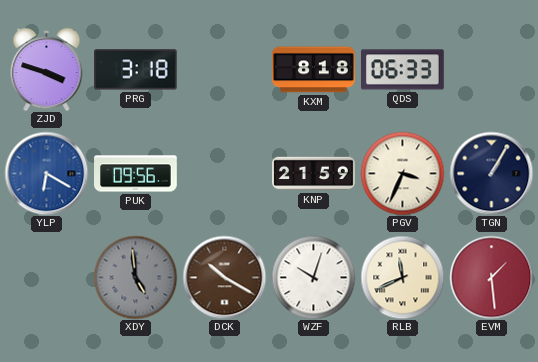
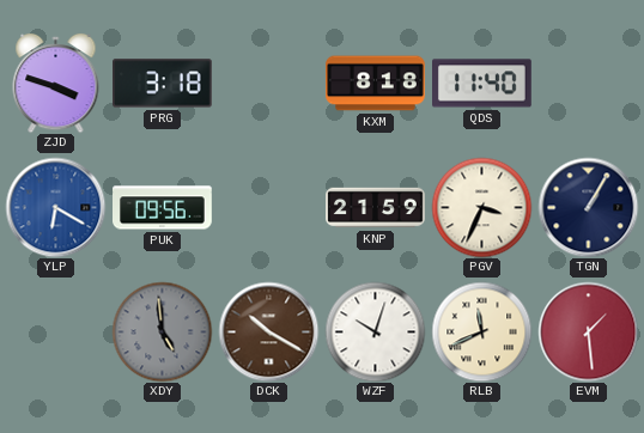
QDS: 06:33 -> 11:40 (482, 84)
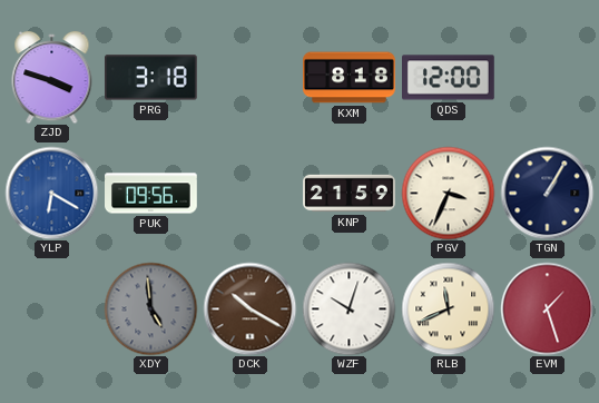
QDS: 11:40 -> 12:00 (449, 78)
EVM: 1:29 -> 1:27 (547, 308)
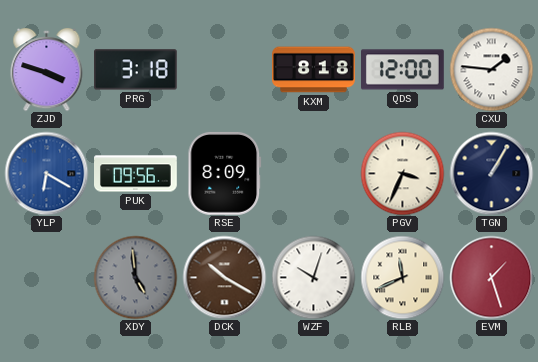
CXU: none -> 1:46 (491, 69)
RSE: none -> 8:09 (225, 173)
KNP: 21:59 -> none (350, 194)
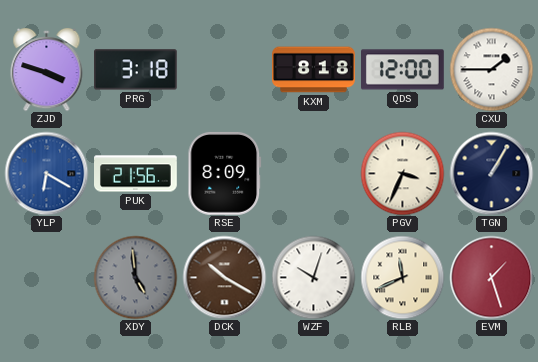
CXU: 1:46 -> 1:45 (491, 69)
PUK: 09:56 -> 21:56 (136, 174)
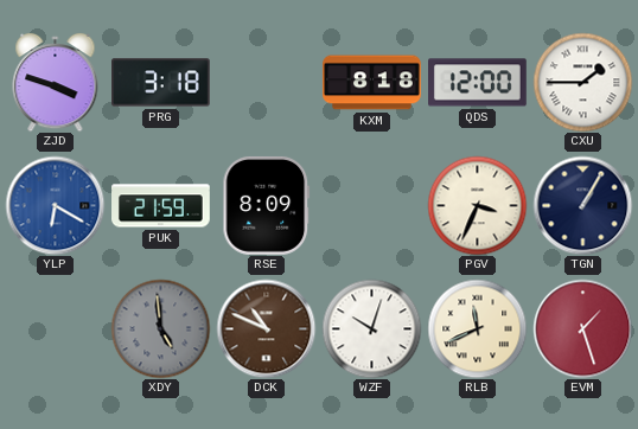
PUK: 21:56 -> 21:59 (161, 206)
DCK: 10:20 -> 10:49 (266, 328)
